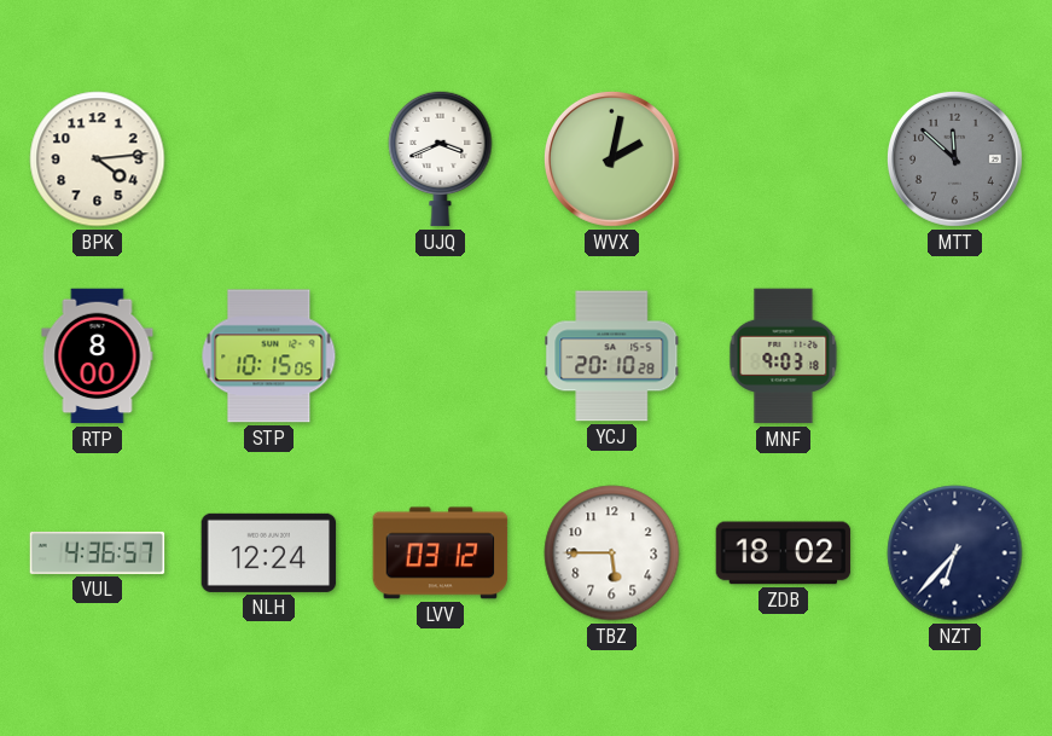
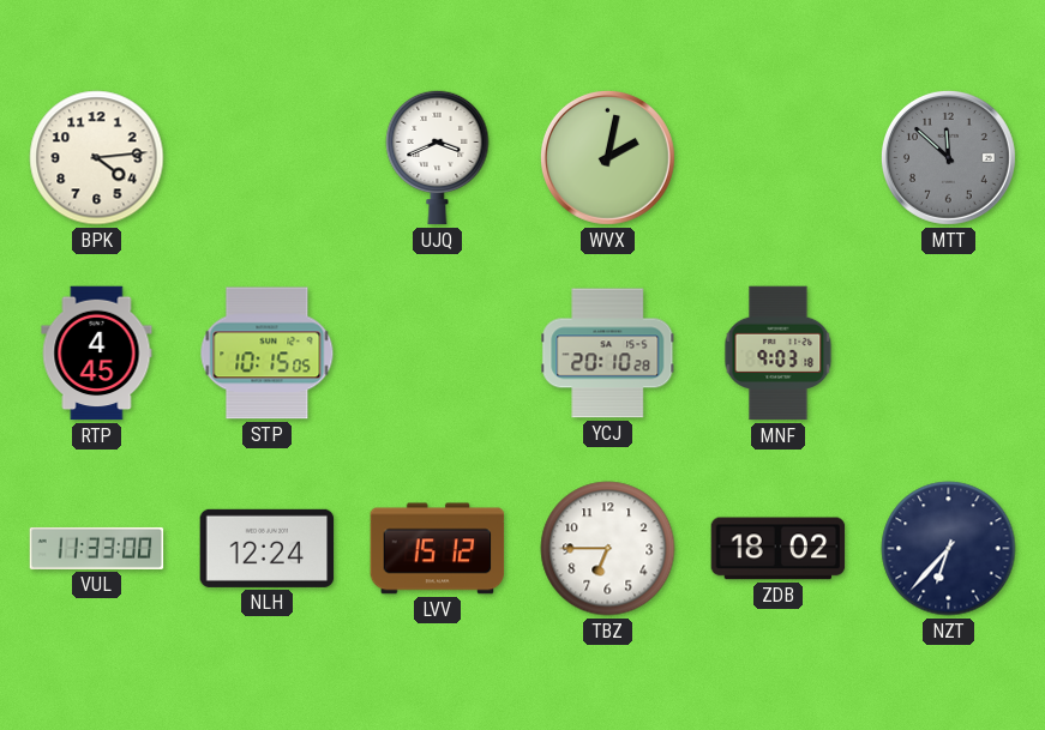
RTP: 8:00 -> 4:45 (97, 354)
VUL: 4:36 -> 11:33 (97, 548)
LVV: 03:12 -> 15:12 (438, 549)
TBZ: 5:45 -> 6:45 (608, 549)
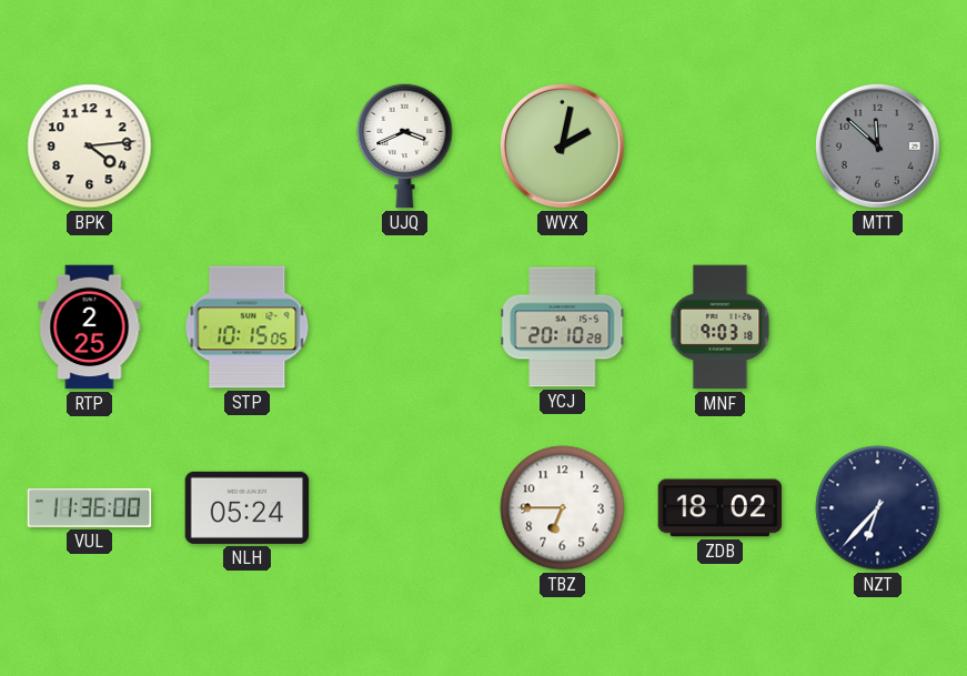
RTP: 4:45 -> 2:25 (90, 327)
VUL: 11:33 -> 11:36 (90, 507)
NLH: 12:24 -> 05:24 (248, 507)
LVV: 15:12 -> none (438, 549)
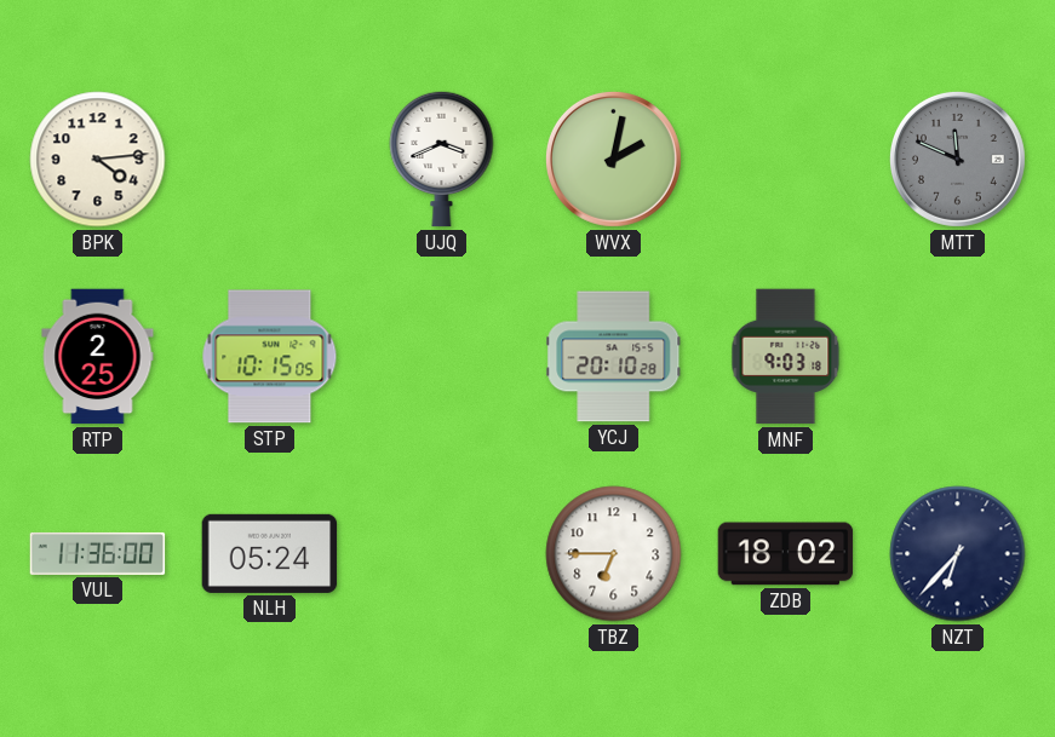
MTT: 11:52 -> 11:49 (957, 159)
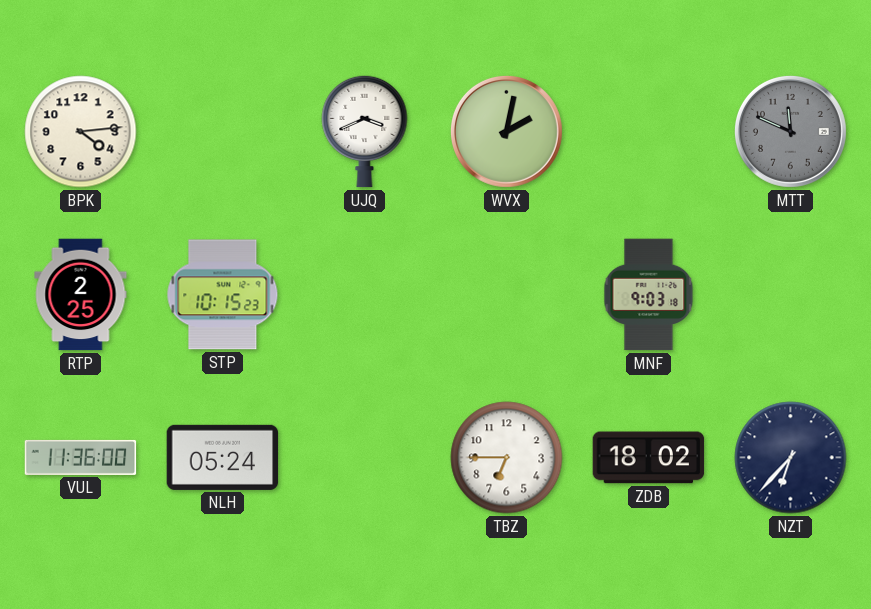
STP: 10:15:05 -> 10:15:23 (223, 295)
YCJ: 20:10 -> none (614, 357)
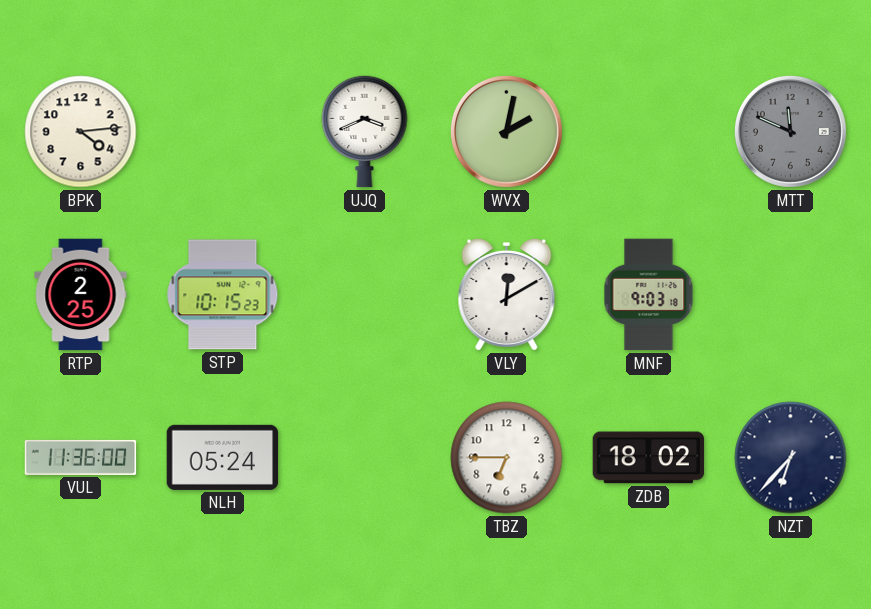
VLY: none -> 12:10 (507, 295)
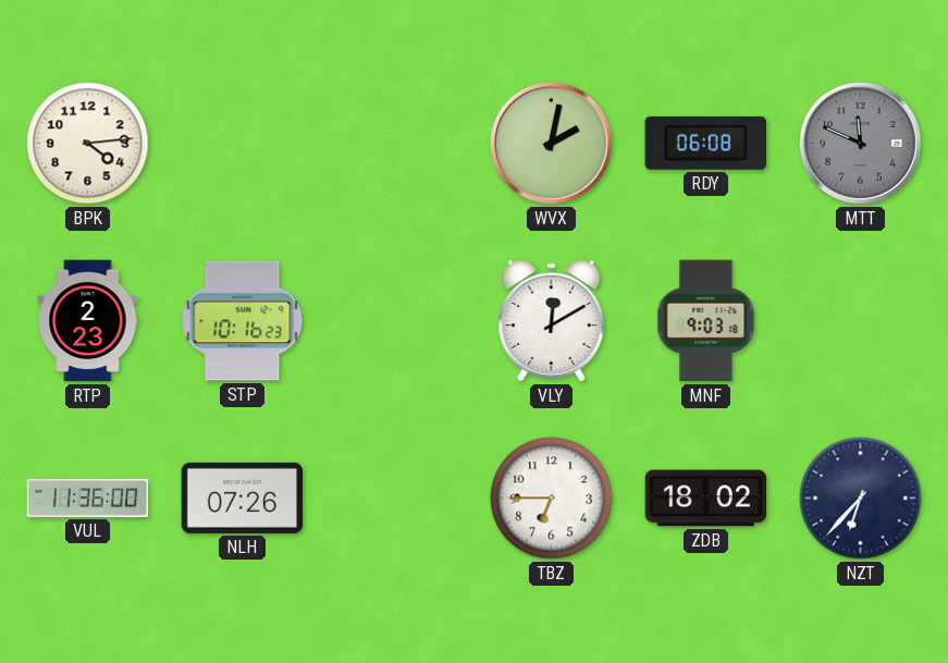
UJQ: 3:41 -> none (365, 131)
RDY: none -> 06:08 (705, 143)
RTP: 2:25 -> 2:23 (88, 321)
STP: 10:15 -> 10:16 (243, 321)
NLH: 05:24 -> 07:26 (243, 498)
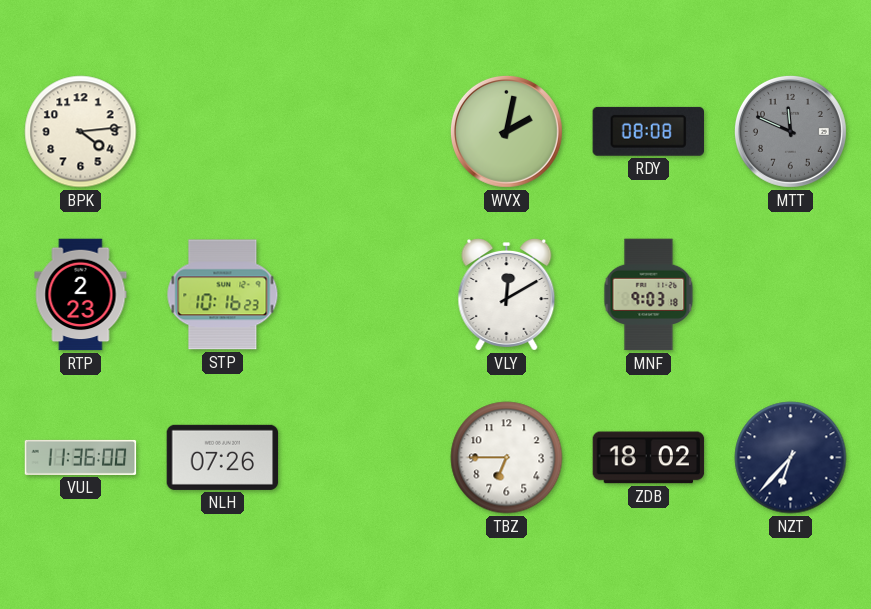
RDY: 06:08 -> 08:08 (648, 131)
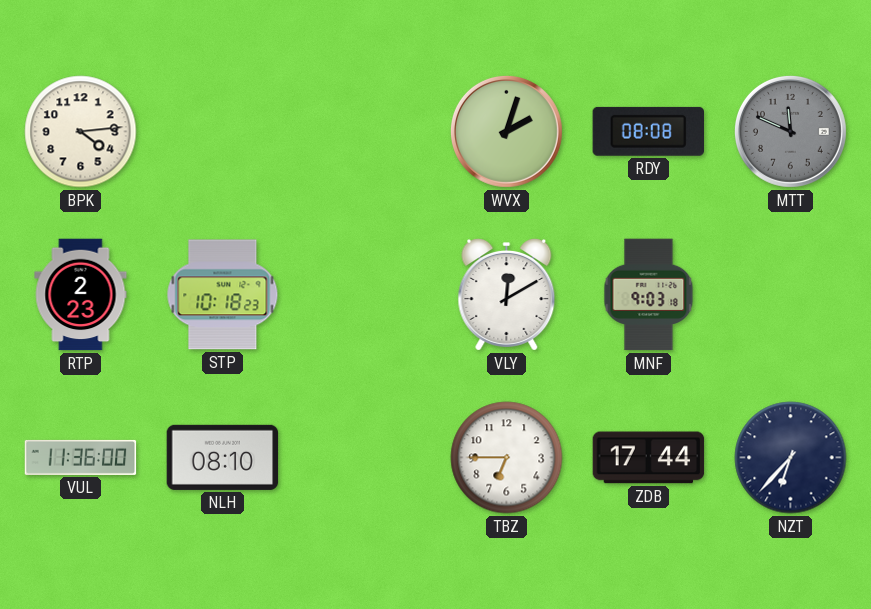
WVX: 2:02 -> 2:03 (506, 131)
STP: 10:16 -> 10:18 (223, 295)
NLH: 07:26 -> 08:10 (223, 457)
ZDB: 18:02 -> 17:44 (649, 458)
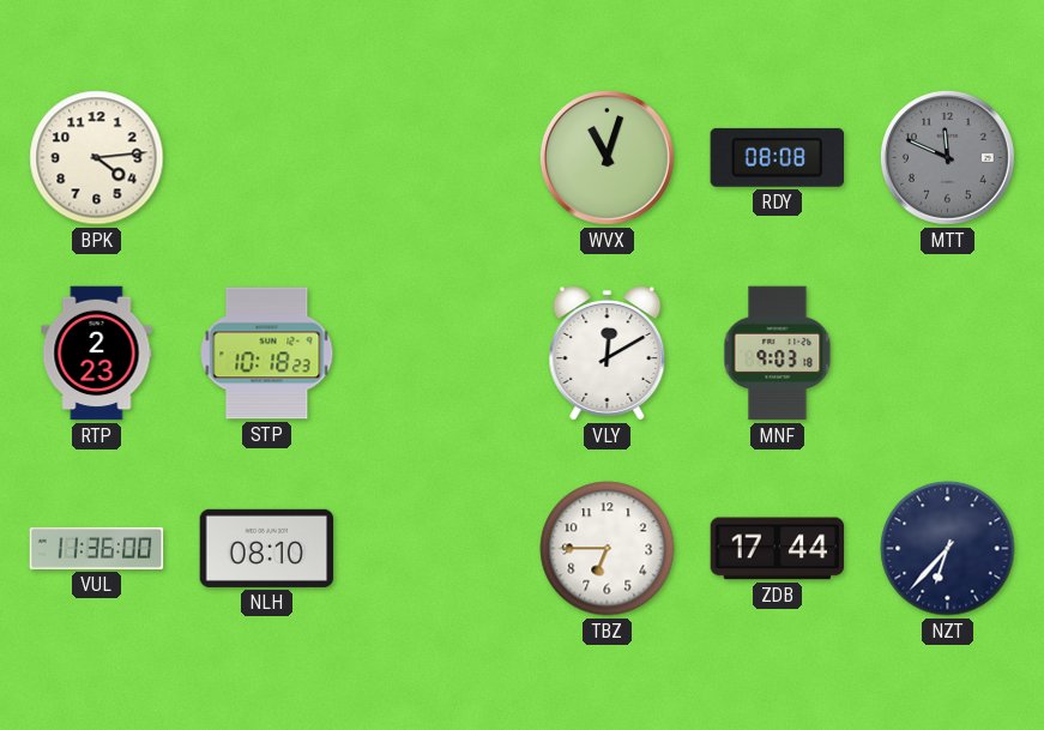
WVX: 2:03 -> 11:03 (607, 157)
